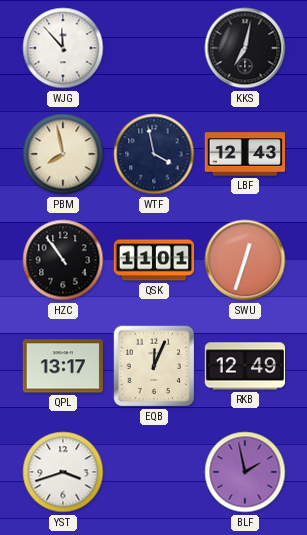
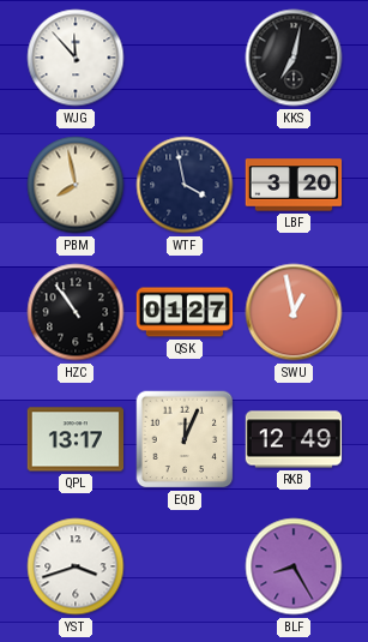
LBF: 12:43 -> 3:20 (294, 185)
QSK: 11:01 -> 01:27 (185, 312)
SWU: 12:33 -> 12:58 (294, 312)
BLF: 1:58 -> 8:25 (294, 566)
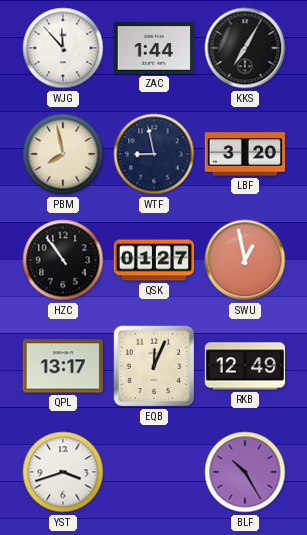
ZAC: none -> 1:44 (154, 48)
KKS: 7:02 -> 7:05 (245, 48)
WTF: 3:58 -> 8:58 (154, 154)
BLF: 8:25 -> 10:25 (245, 472)
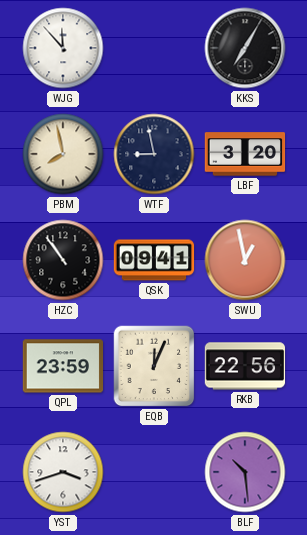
ZAC: 1:44 -> none (154, 48)
QSK: 01:27 -> 09:41 (154, 260)
QPL: 13:17 -> 23:59 (63, 366)
RKB: 12:49 -> 22:56 (245, 366)
BLF: 10:25 -> 10:29 (245, 472)
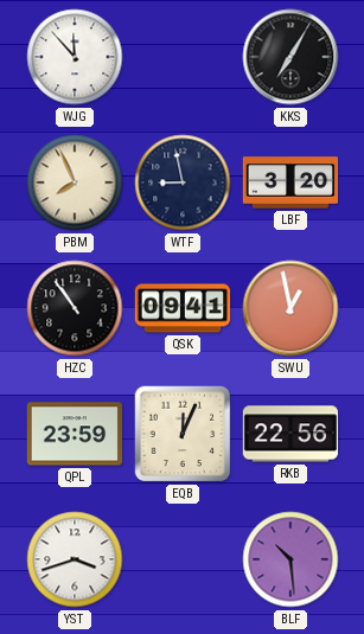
PBM: 7:58 -> 7:56 (75, 182)
